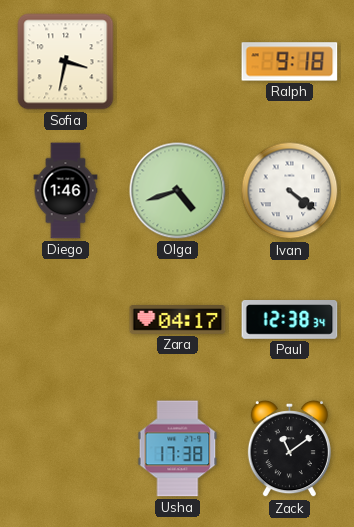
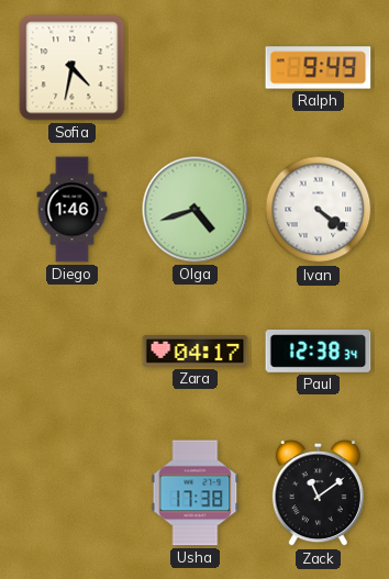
Sofia: 3:32 -> 4:32 (73, 68)
Ralph: 9:18 -> 9:49 (319, 68)
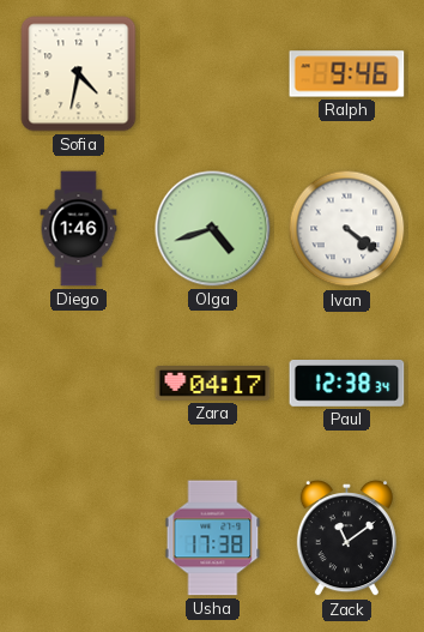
Ralph: 9:49 -> 9:46 (347, 74)
